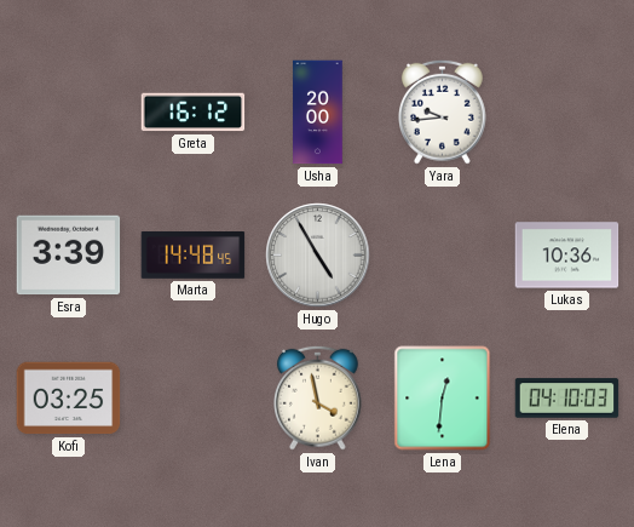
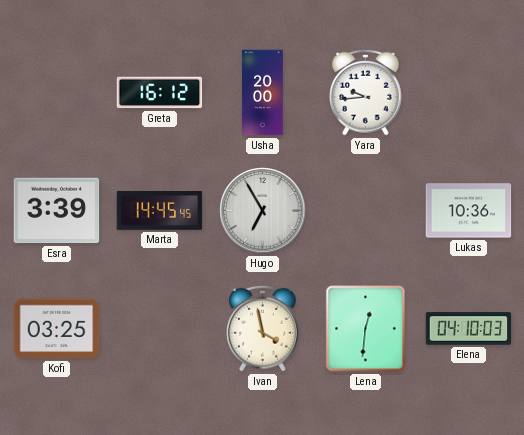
Marta: 14:48 -> 14:45 (160, 211)
Hugo: 4:55 -> 6:55 (263, 211)
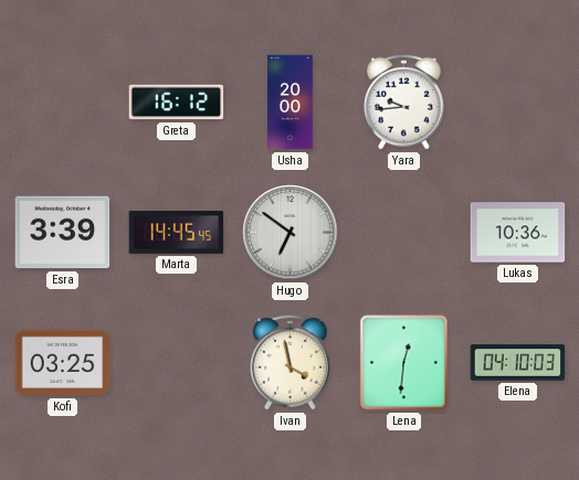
Hugo: 6:55 -> 6:51 (291, 233)
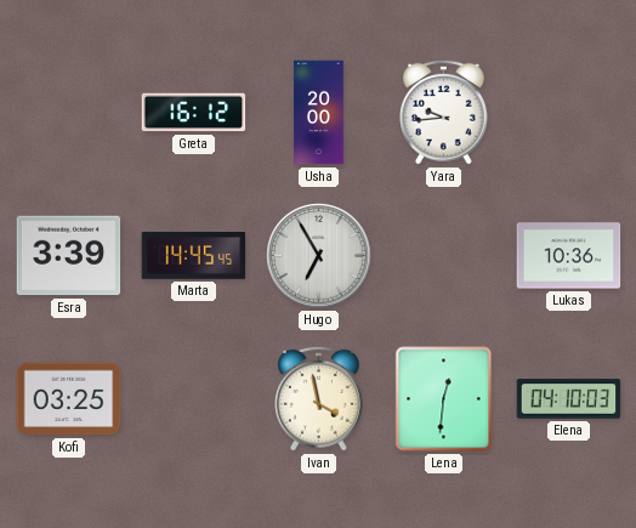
Hugo: 6:51 -> 6:55 (319, 256)
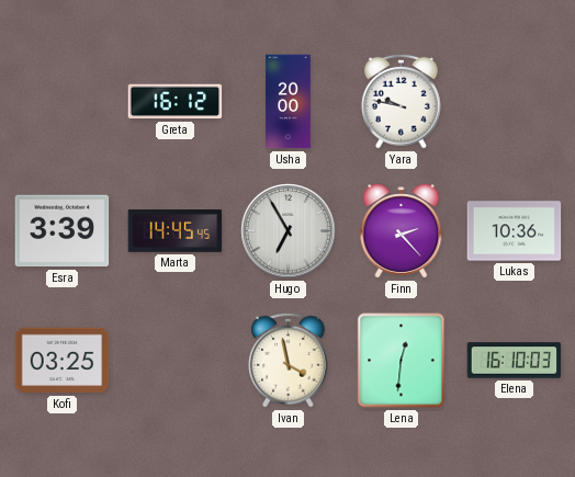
Yara: 9:44 -> 9:47 (402, 101)
Finn: none -> 2:23 (402, 231)
Elena: 04:10 -> 16:10 (515, 361)
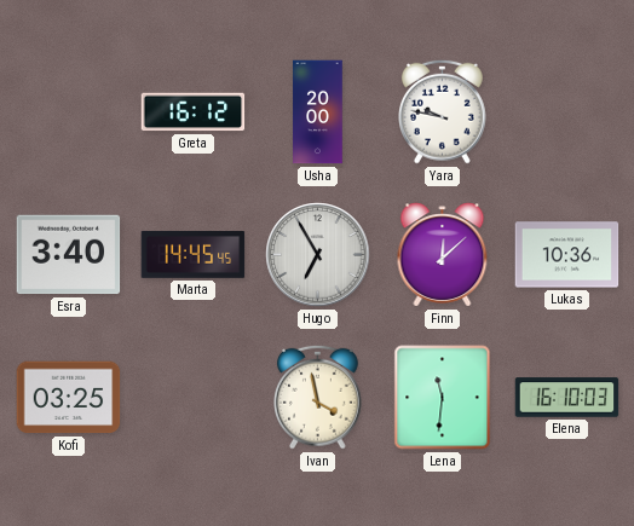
Esra: 3:39 -> 3:40 (69, 255)
Finn: 2:23 -> 12:08 (443, 255)
Lena: 12:31 -> 11:31 (443, 398)
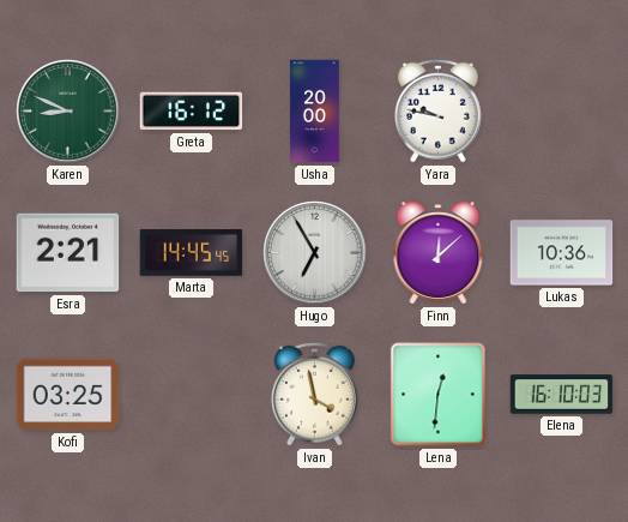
Karen: none -> 8:49 (68, 112)
Esra: 3:40 -> 2:21 (68, 253)
Lena: 11:31 -> 12:31 (439, 395)
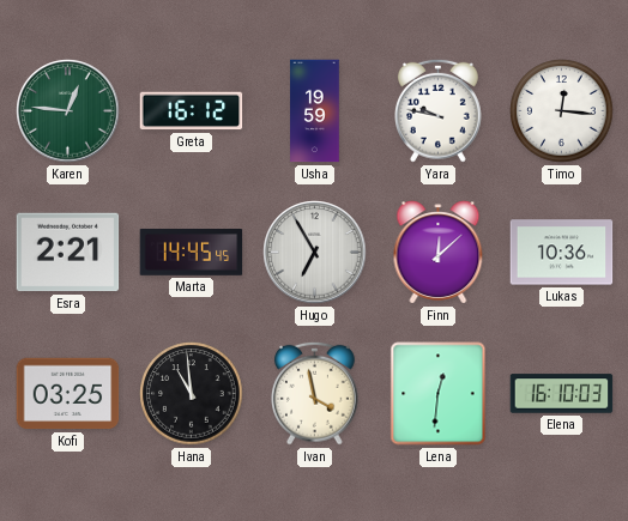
Karen: 8:49 -> 12:46 (68, 111)
Usha: 20:00 -> 19:59 (315, 111)
Timo: none -> 12:16 (562, 111)
Hana: none -> 10:59 (192, 394)
